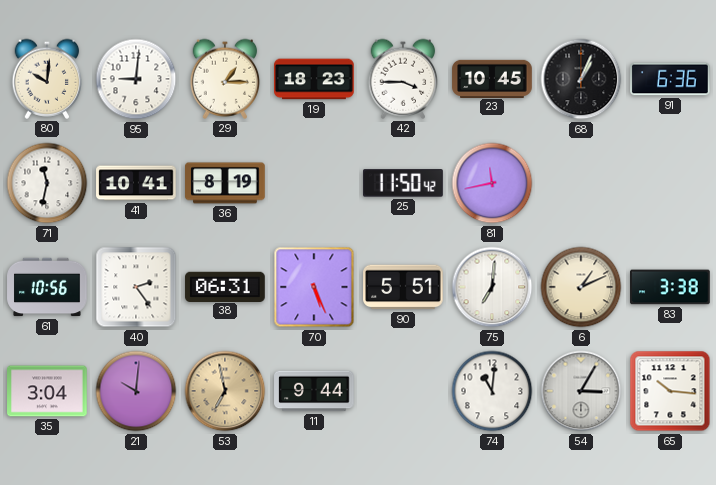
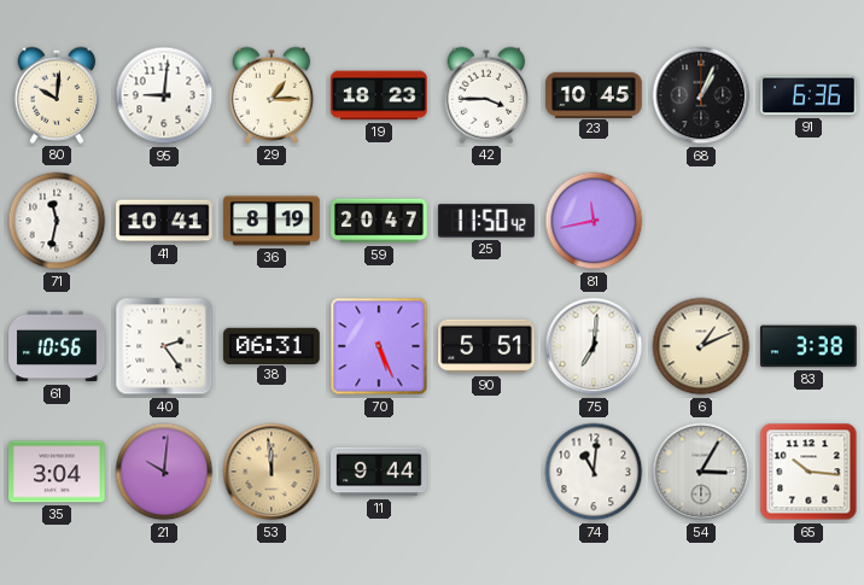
59: none -> 20:47 (379, 221)
53: 6:58 -> 11:59 (272, 472)
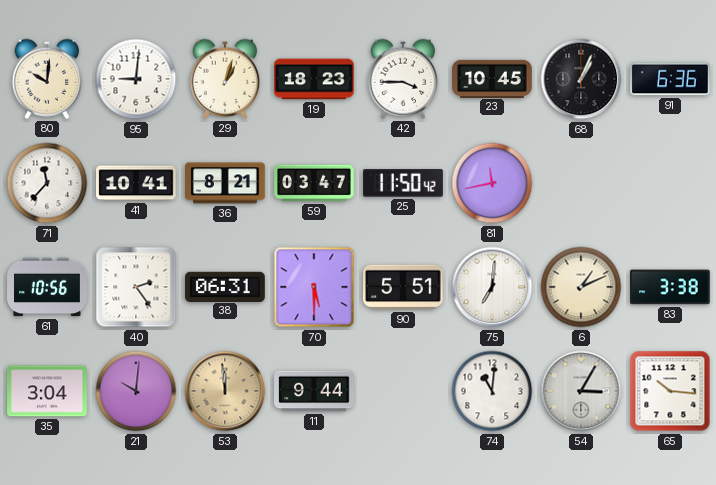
29: 1:15 -> 1:03 (225, 79)
71: 11:32 -> 11:37 (47, 183)
36: 8:19 -> 8:21 (225, 183)
59: 20:47 -> 03:47 (314, 183)
70: 5:26 -> 5:30 (314, 287)
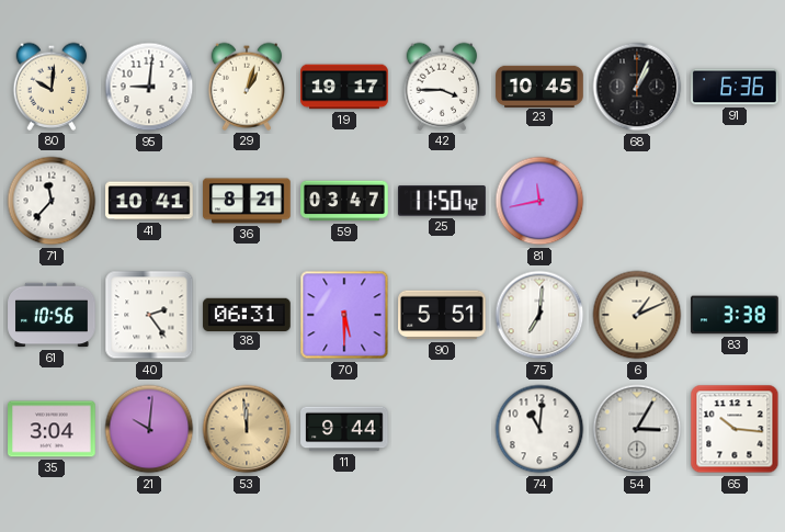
19: 18:23 -> 19:17 (344, 87)
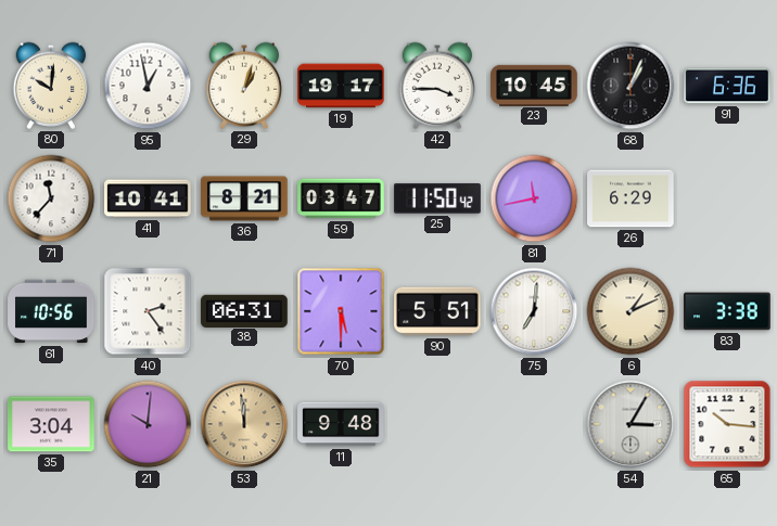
95: 9:01 -> 12:58 (148, 86)
26: none -> 6:29 (630, 198)
11: 9:44 -> 9:48 (341, 424)
74: 11:01 -> none (539, 429)
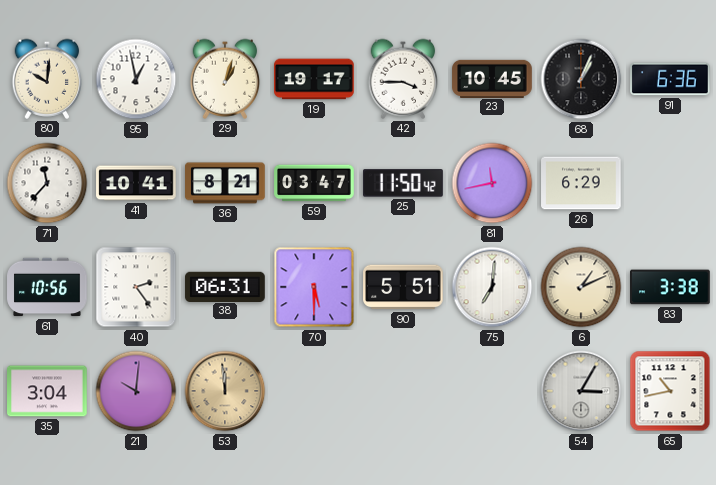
11: 9:48 -> none (341, 424)
65: 10:16 -> 10:43 (670, 391)
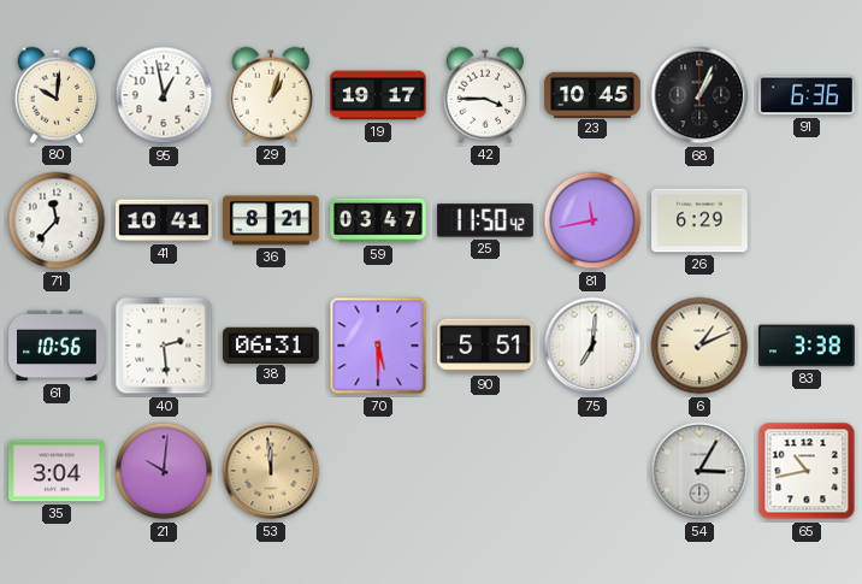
40: 2:24 -> 2:29 (164, 346)
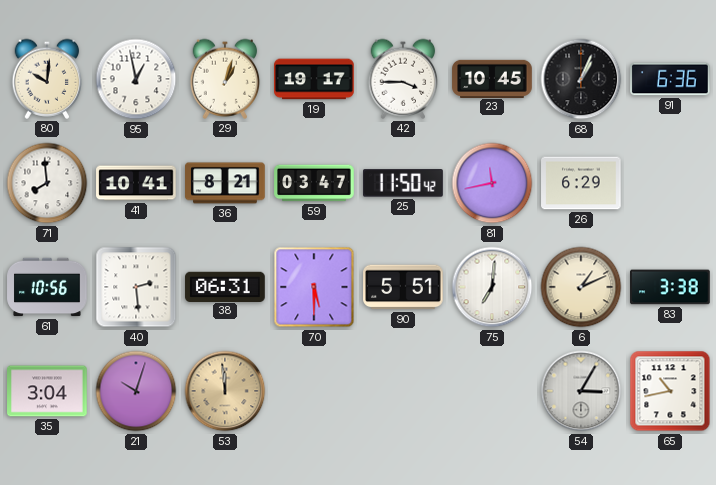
71: 11:37 -> 7:59 (47, 183)
21: 10:01 -> 10:03 (136, 391)
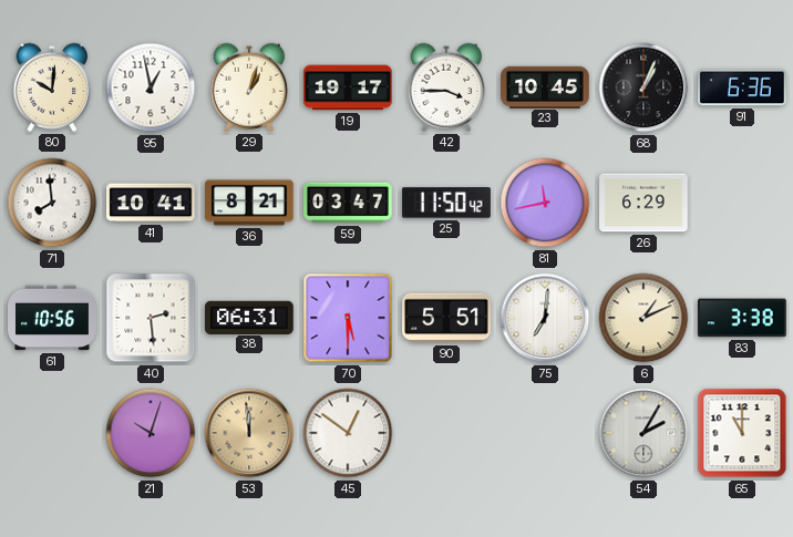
35: 3:04 -> none (47, 391)
45: none -> 12:51 (348, 433)
54: 3:05 -> 2:05 (643, 433)
65: 10:43 -> 11:00 (742, 433)
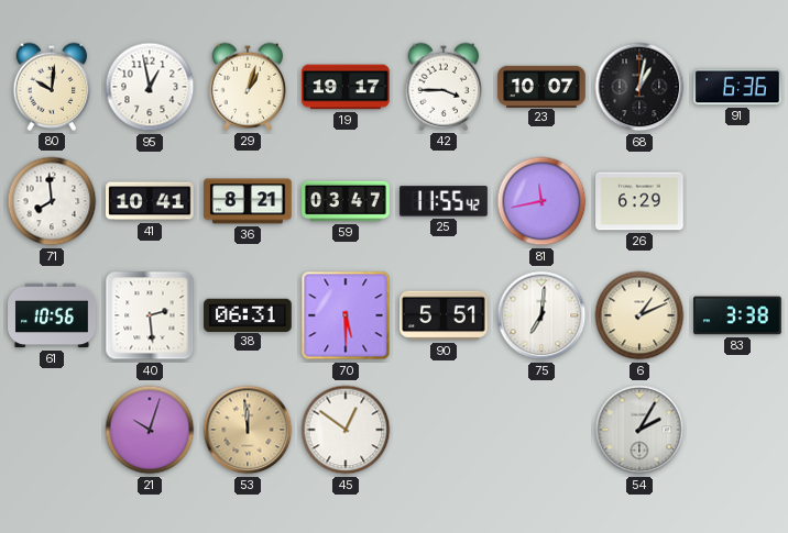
23: 10:45 -> 10:07 (541, 86)
68: 1:04 -> 1:02 (639, 87)
25: 11:50 -> 11:55 (444, 201)
65: 11:00 -> none (742, 433)
